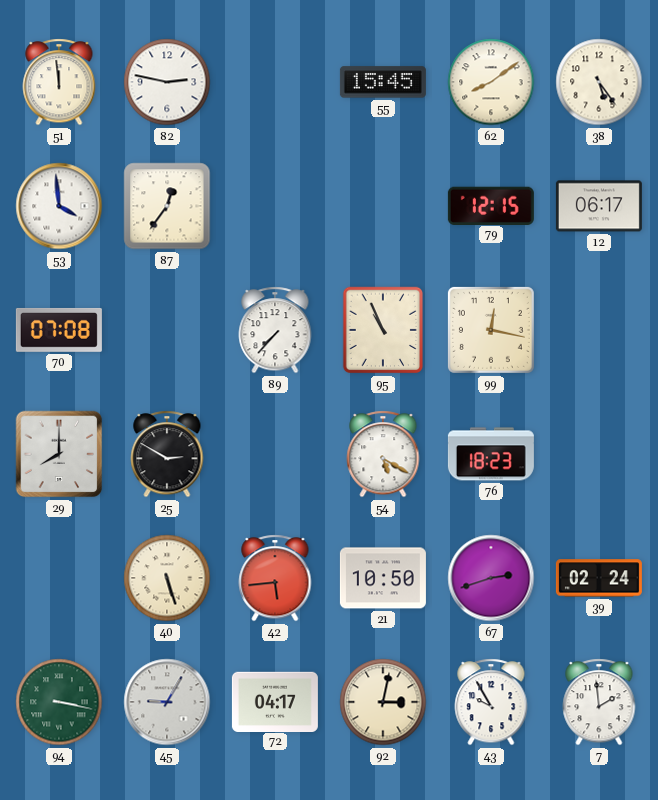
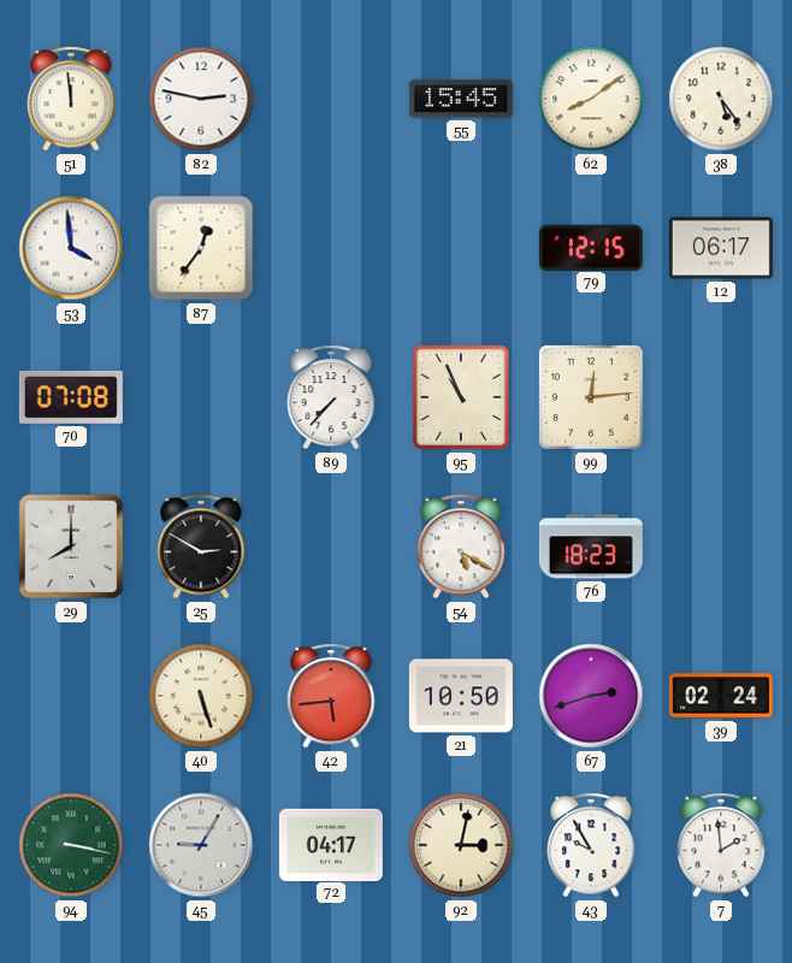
99: 12:17 -> 12:14 (591, 397)
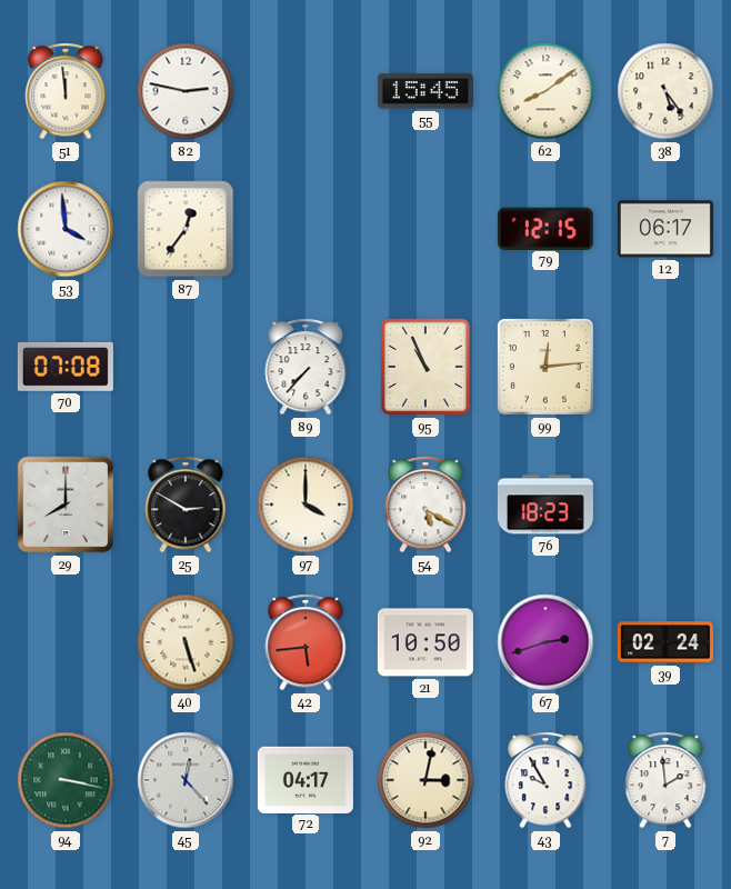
97: none -> 4:00 (306, 505)
45: 9:05 -> 12:23 (186, 780)
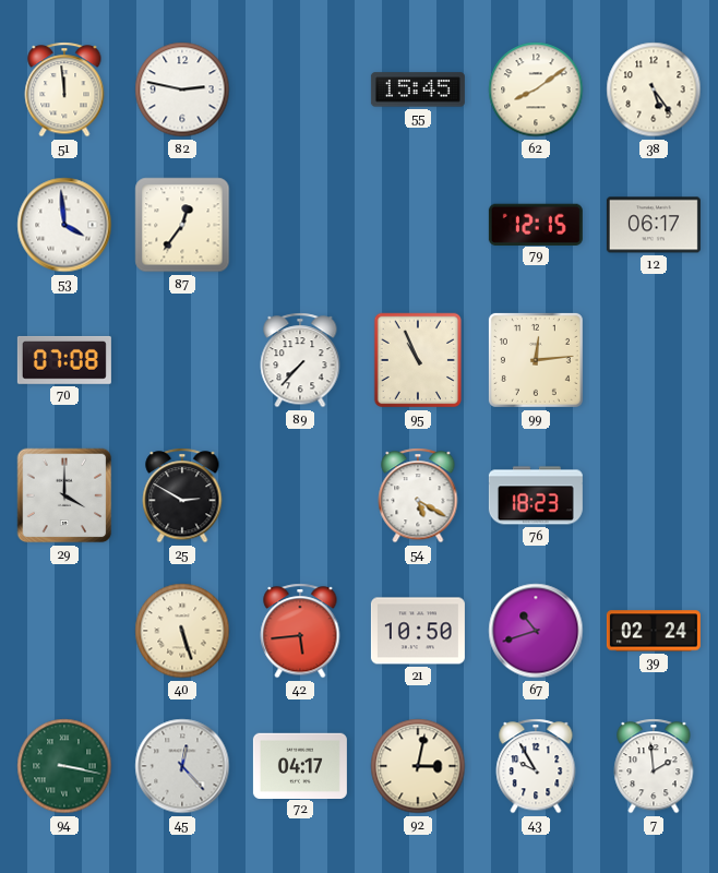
29: 8:00 -> 4:00 (64, 495)
97: 4:00 -> none (306, 505)
67: 2:42 -> 10:42 (536, 631)
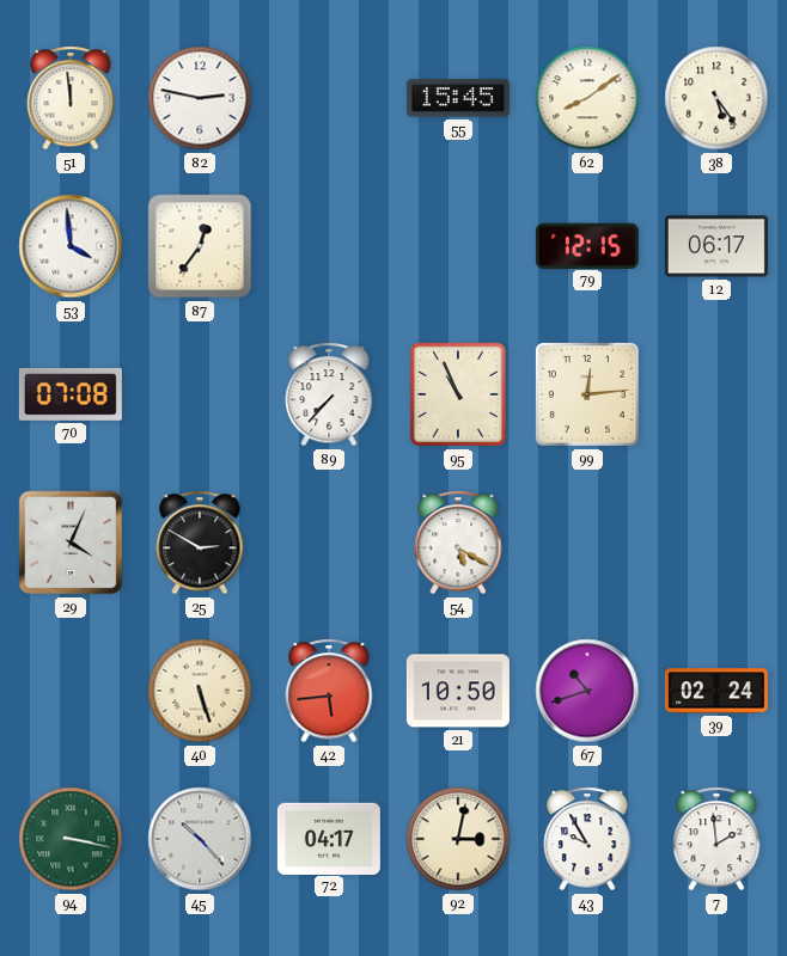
29: 4:00 -> 4:04 (71, 543)
76: 18:23 -> none (536, 495)
45: 12:23 -> 10:23 (200, 839)
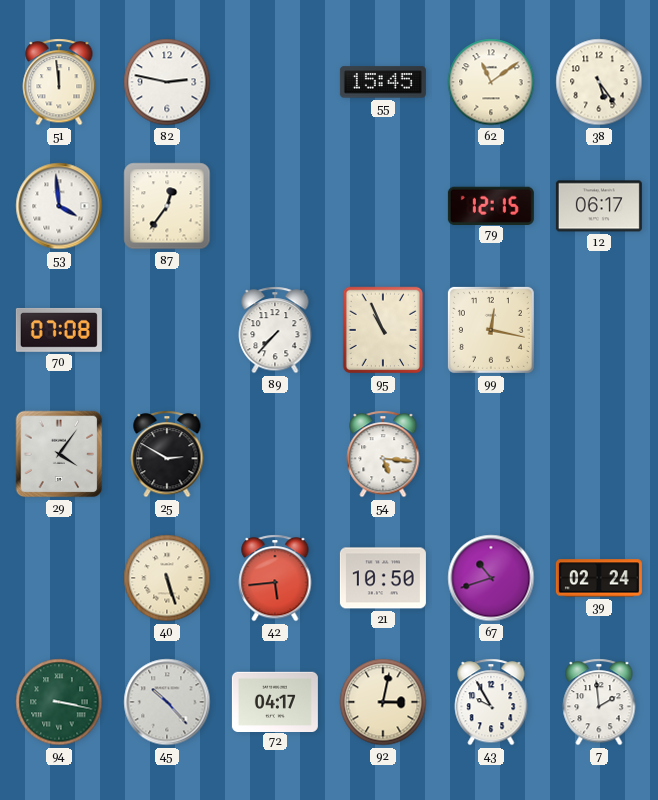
62: 8:09 -> 11:09 (491, 82)
99: 12:14 -> 12:17 (491, 330)
29: 4:04 -> 4:06 (59, 454)
54: 5:20 -> 5:16 (383, 454)
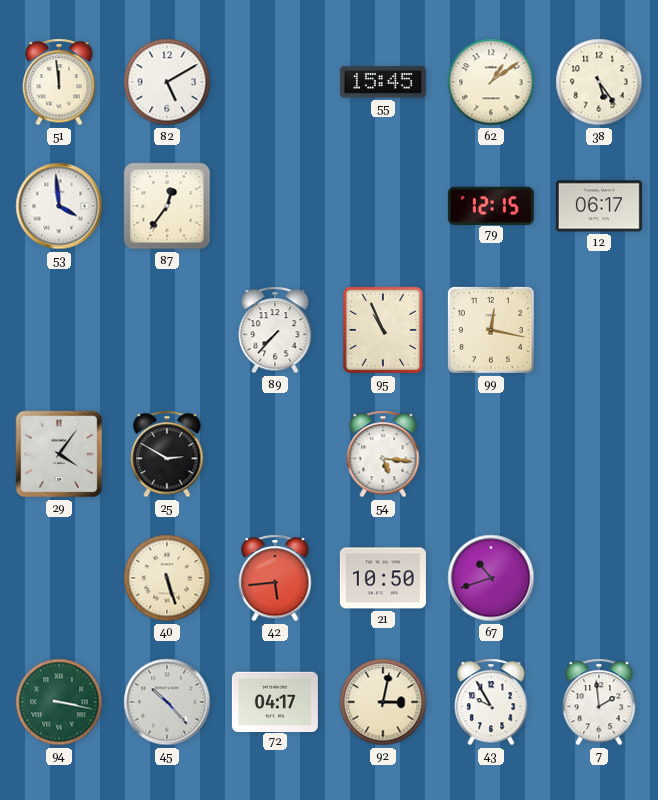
82: 2:47 -> 5:10 (167, 82)
62: 11:09 -> 1:09 (491, 82)
70: 07:08 -> none (59, 330)
39: 02:24 -> none (599, 578)
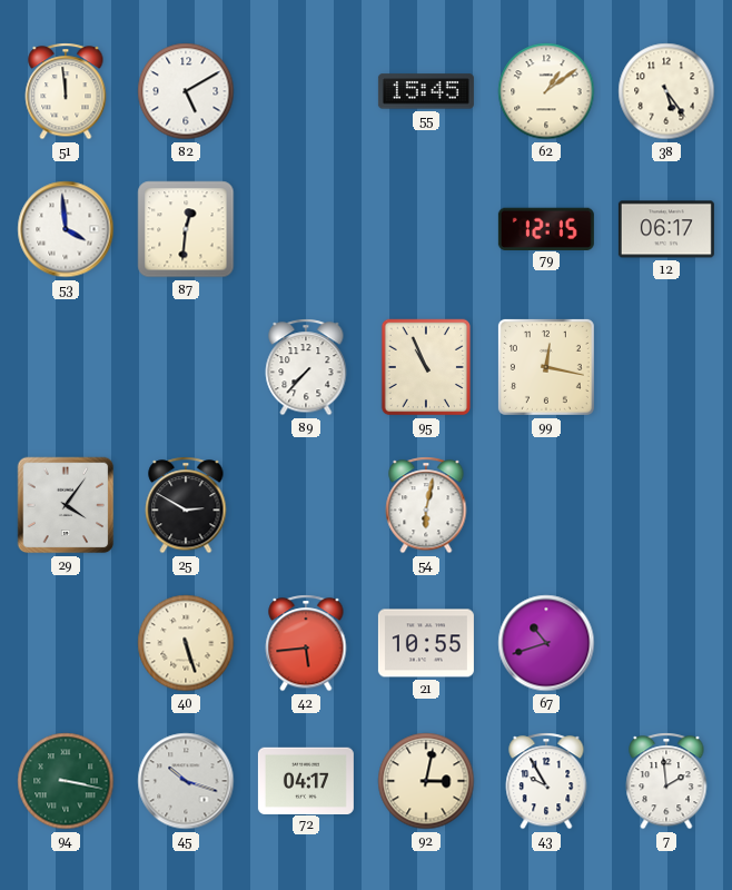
87: 12:36 -> 12:31 (186, 229)
54: 5:16 -> 6:02 (426, 505)
21: 10:50 -> 10:55 (426, 643)
45: 10:23 -> 10:18 (186, 781)
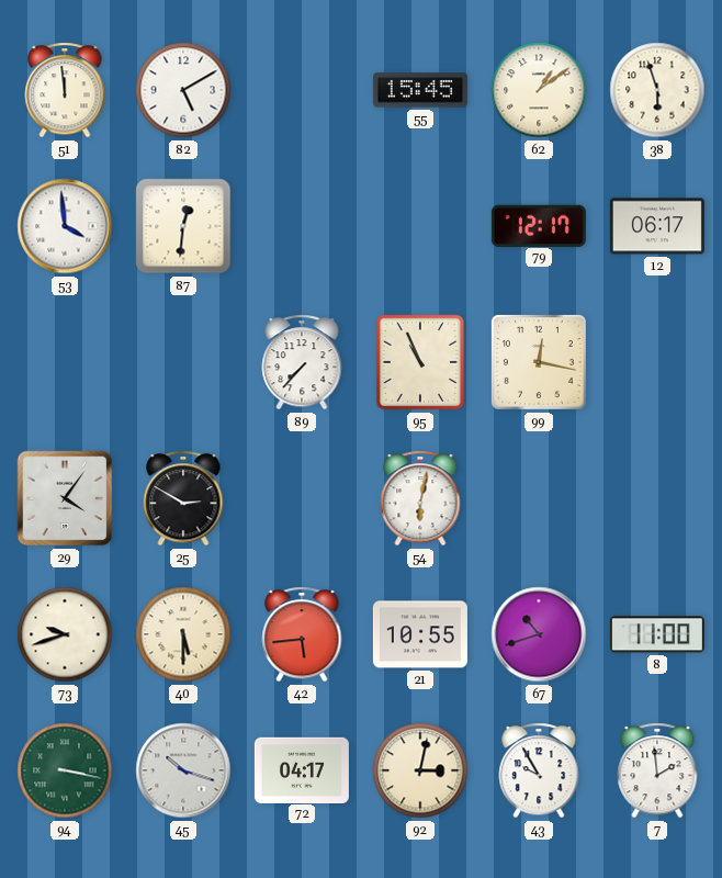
38: 5:24 -> 5:57 (657, 90)
79: 12:15 -> 12:17 (539, 225)
73: none -> 9:42 (65, 634)
40: 5:27 -> 5:30 (183, 634)
8: none -> 11:00 (657, 634)
